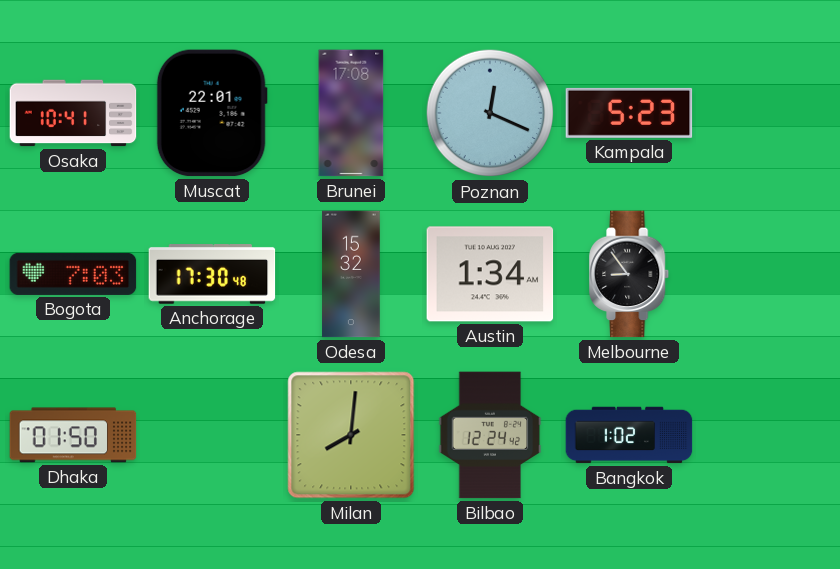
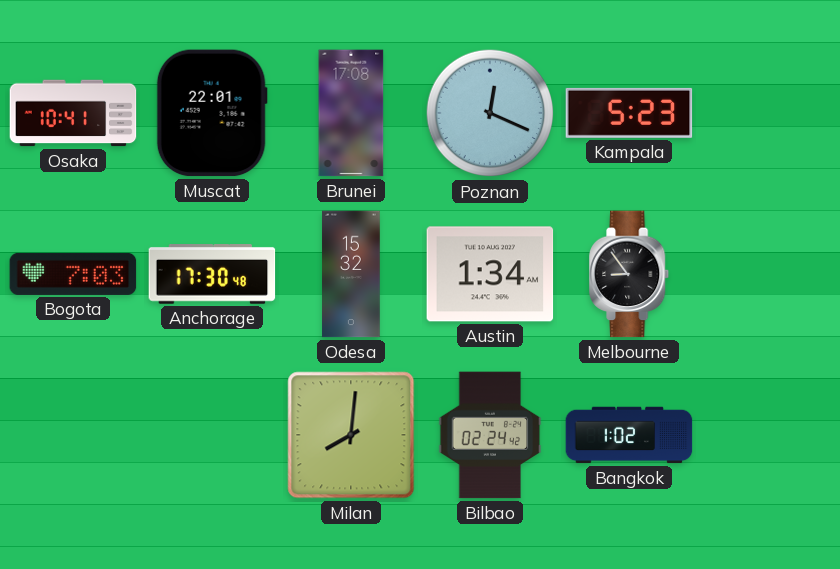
Dhaka: 01:50 -> none (73, 435)
Bilbao: 12:24 -> 02:24 (490, 435)
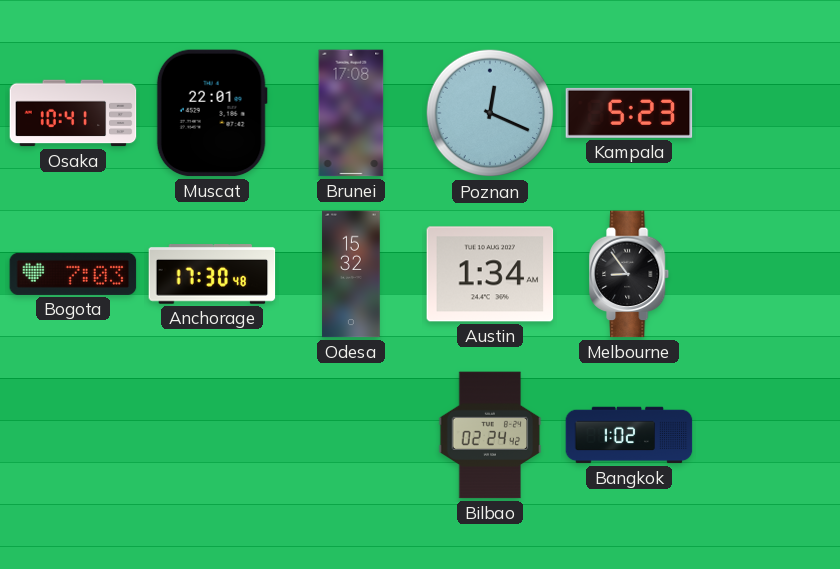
Milan: 8:01 -> none (351, 435)
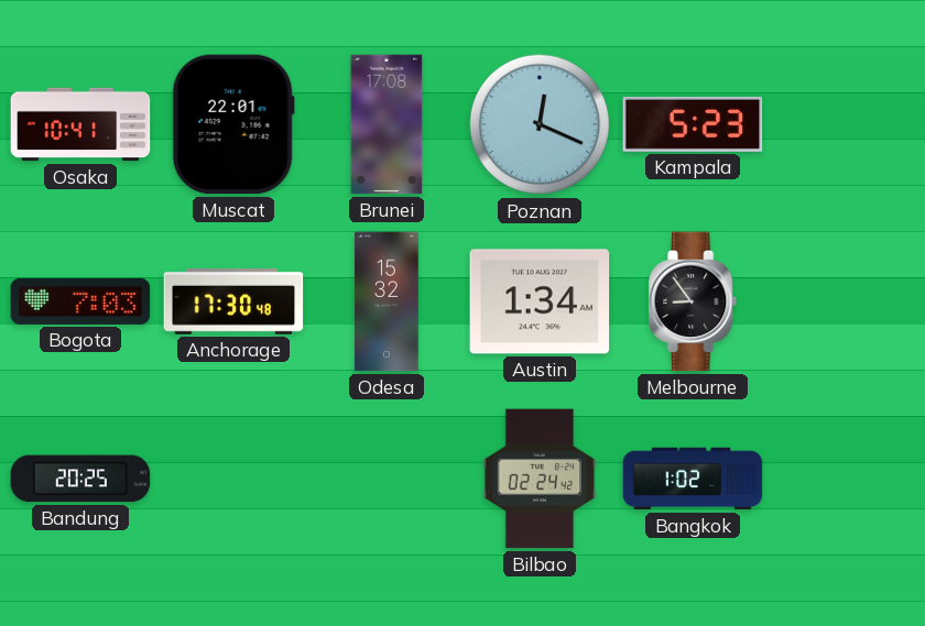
Bandung: none -> 20:25 (80, 479)
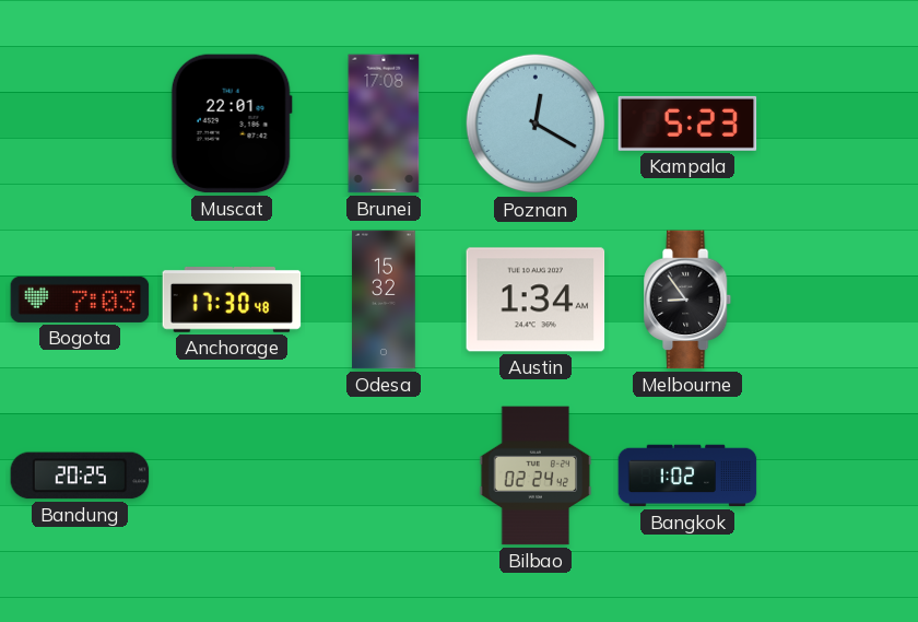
Osaka: 10:41 -> none (80, 124)
Poznan: 12:19 -> 12:20 (535, 124)
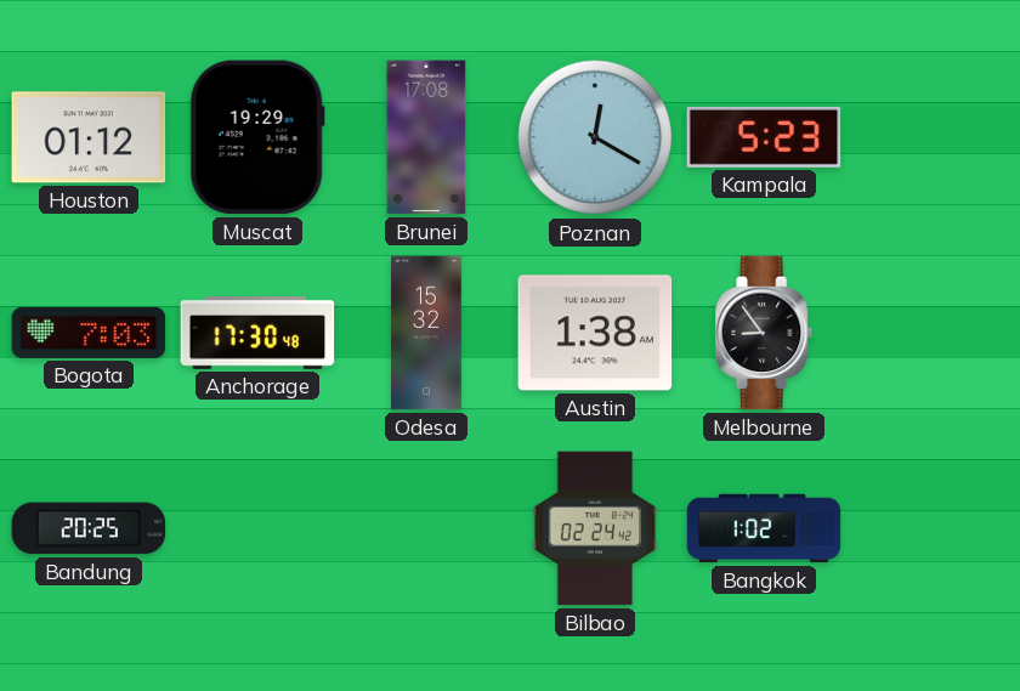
Houston: none -> 01:12 (89, 137)
Muscat: 22:01 -> 19:29 (257, 137)
Austin: 1:34 -> 1:38 (595, 333)
